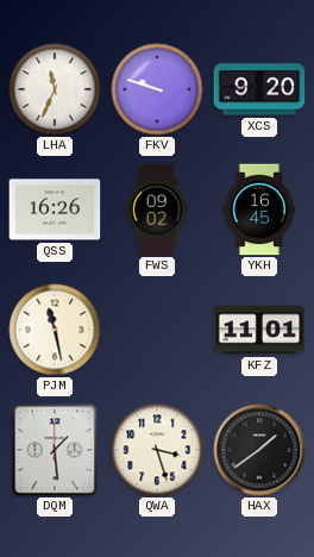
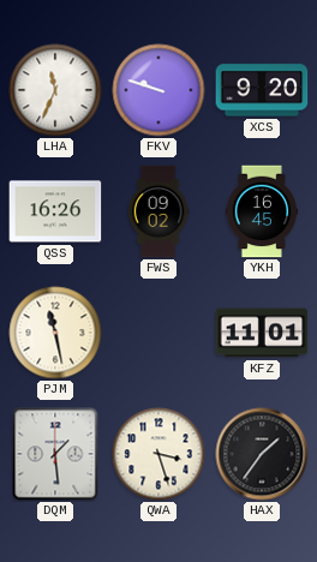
HAX: 1:39 -> 1:36 (262, 454)
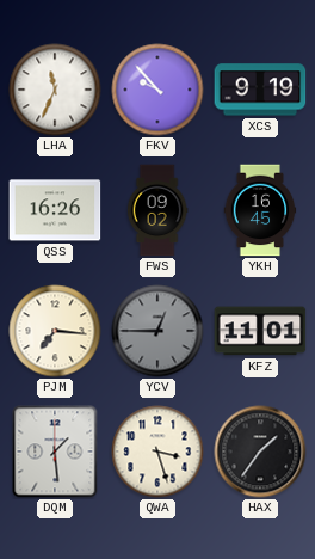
FKV: 9:48 -> 9:53 (157, 90)
XCS: 9:20 -> 9:19 (260, 90)
PJM: 11:28 -> 7:16 (55, 331)
YCV: none -> 12:45 (157, 331)
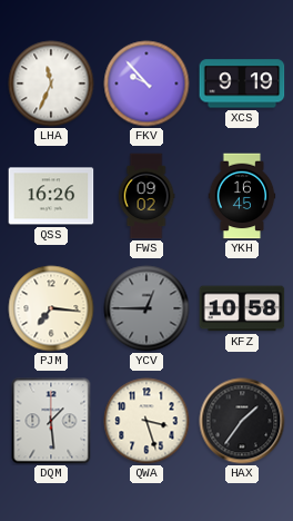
KFZ: 11:01 -> 10:58 (242, 308)
